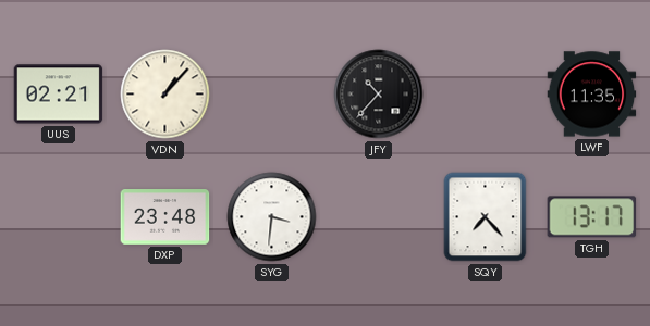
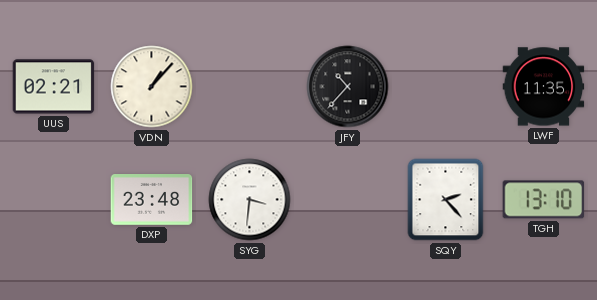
SQY: 7:23 -> 2:23 (446, 200)
TGH: 13:17 -> 13:10 (544, 200)
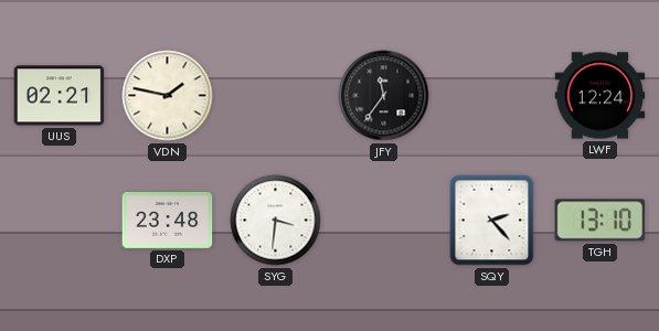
VDN: 1:07 -> 1:47 (168, 96)
JFY: 10:37 -> 11:36 (384, 96)
LWF: 11:35 -> 12:24 (600, 96)
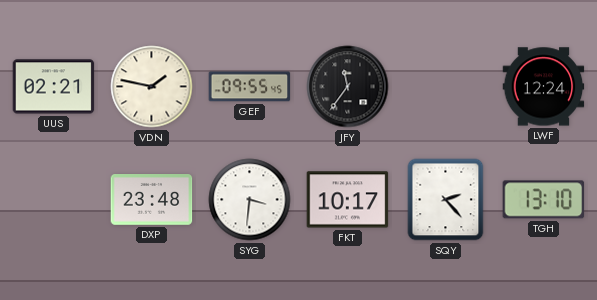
GEF: none -> 09:55 (250, 87)
FKT: none -> 10:17 (348, 200)
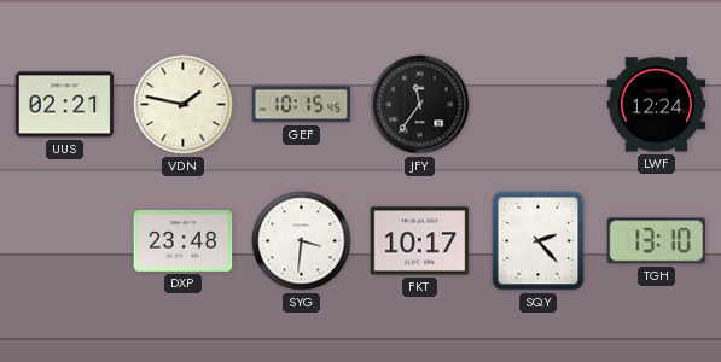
GEF: 09:55 -> 10:15 (302, 105)
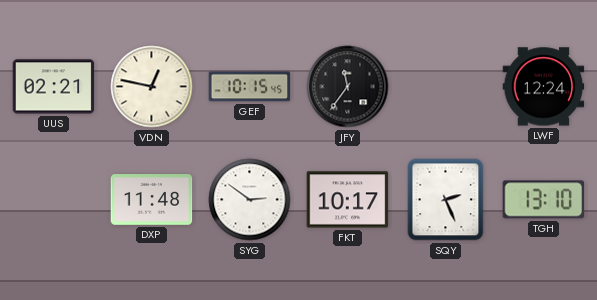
VDN: 1:47 -> 12:47 (152, 87)
DXP: 23:48 -> 11:48 (152, 200)
SYG: 3:31 -> 2:51 (250, 200)
SQY: 2:23 -> 2:26 (446, 200)
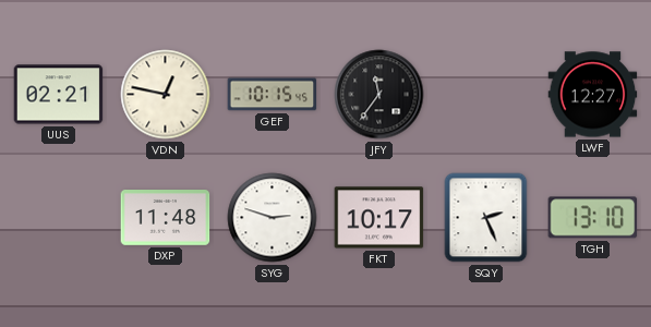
LWF: 12:24 -> 12:27 (593, 95)
SYG: 2:51 -> 2:48 (273, 218)
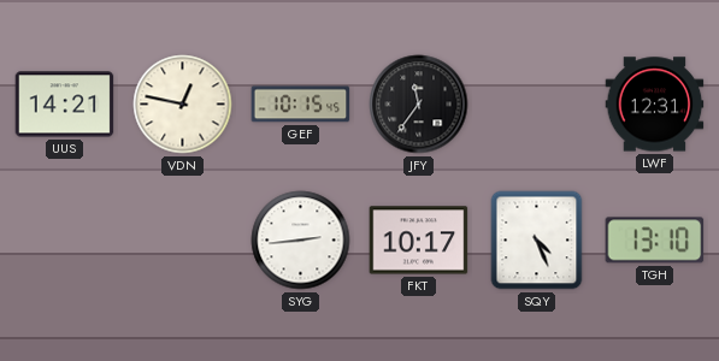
UUS: 02:21 -> 14:21 (65, 105)
LWF: 12:27 -> 12:31 (655, 105)
DXP: 11:48 -> none (166, 218)
SYG: 2:48 -> 2:44 (301, 241)
SQY: 2:26 -> 4:26 (537, 241)
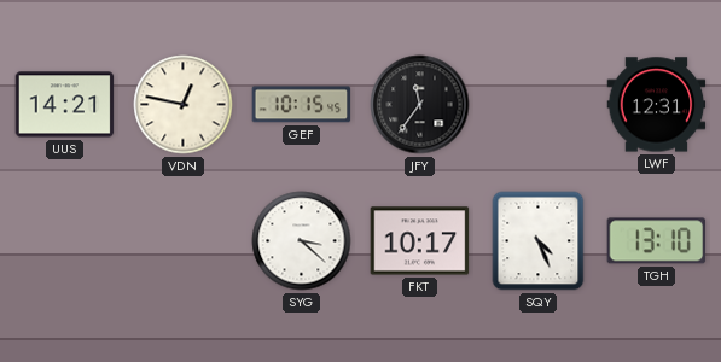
SYG: 2:44 -> 3:22 (302, 241)
